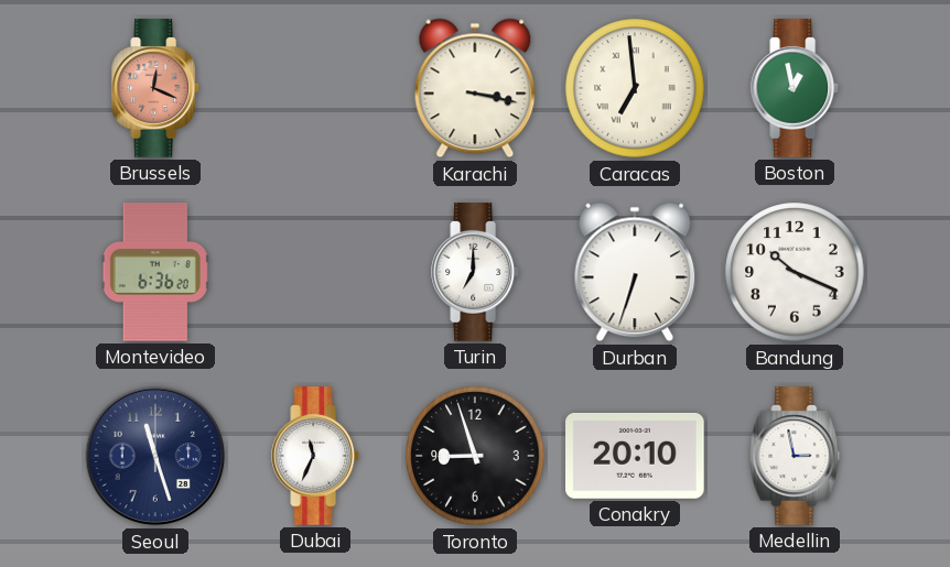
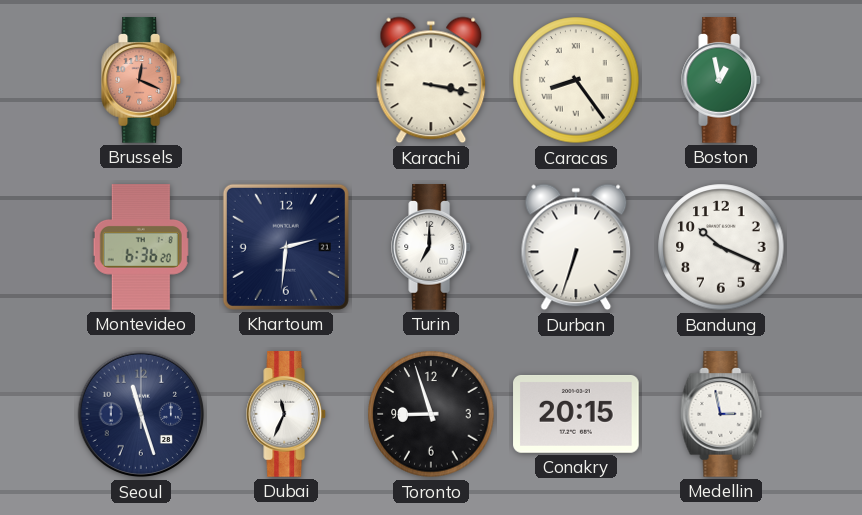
Caracas: 6:59 -> 8:24 (576, 80)
Khartoum: none -> 2:31 (286, 247)
Conakry: 20:10 -> 20:15 (576, 414)
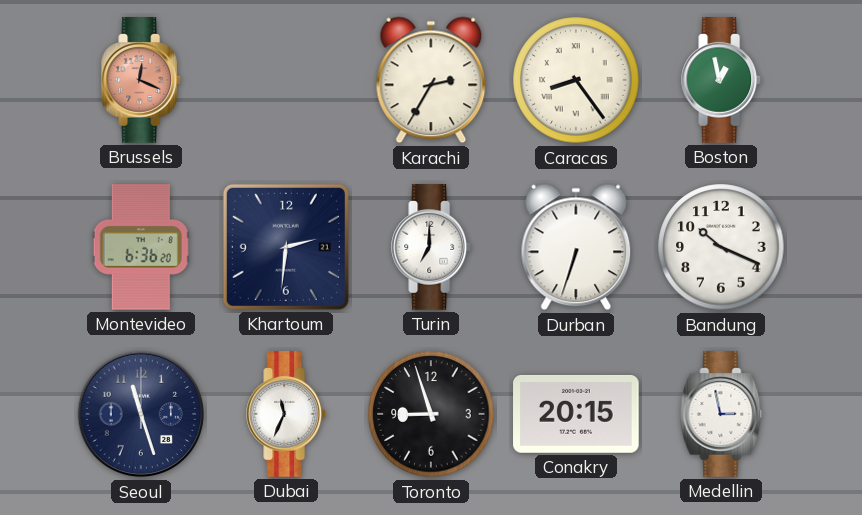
Karachi: 3:17 -> 2:35 (431, 80)
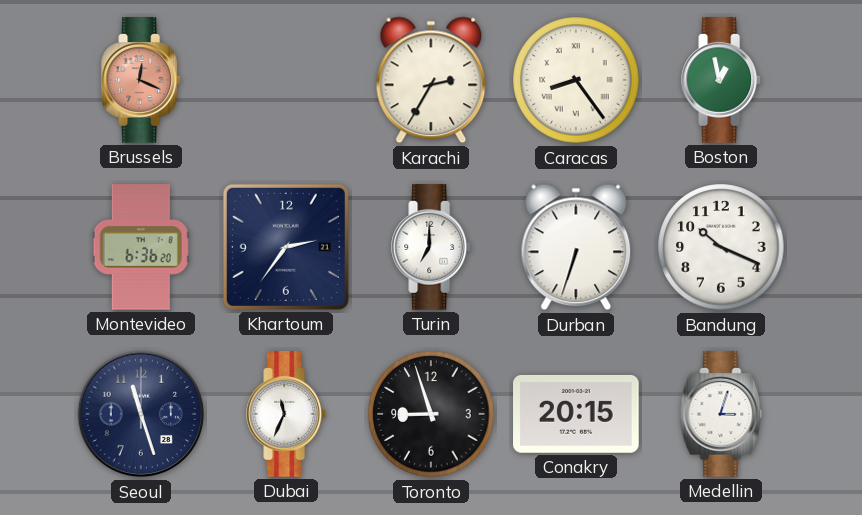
Khartoum: 2:31 -> 2:36 (286, 247)
Medellin: 2:58 -> 3:03 (721, 414)
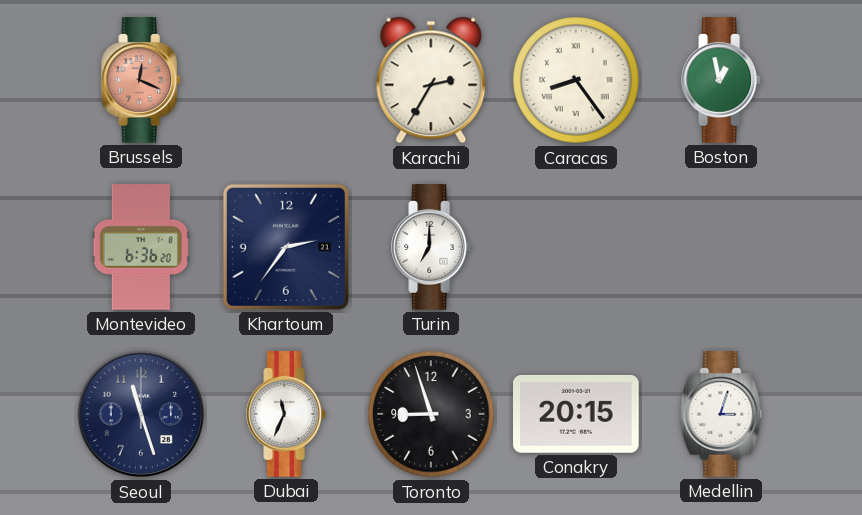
Durban: 6:33 -> none (576, 247)
Bandung: 10:19 -> none (721, 247)
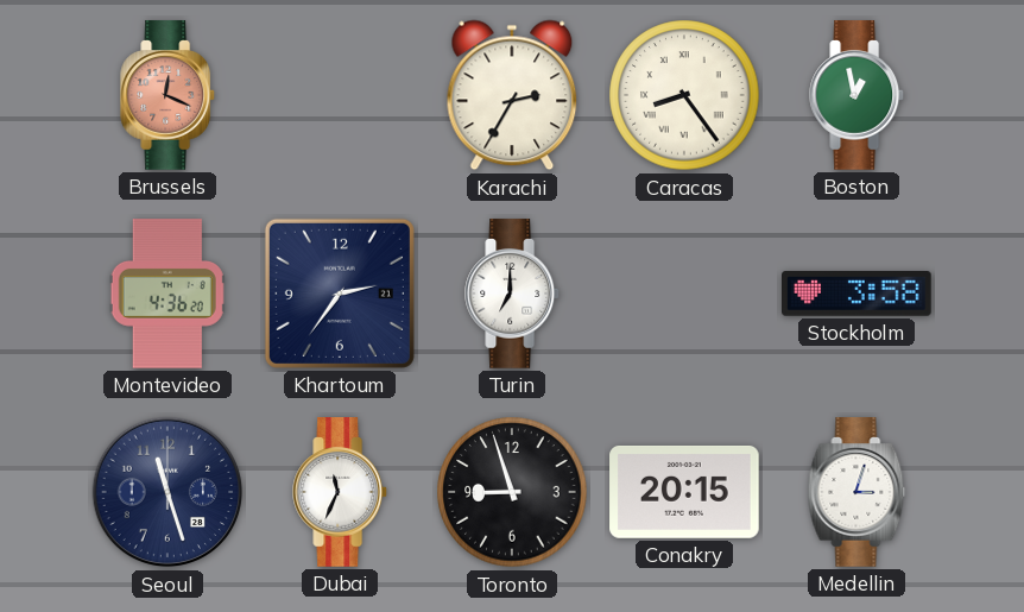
Montevideo: 6:36 -> 4:36 (167, 294)
Stockholm: none -> 3:58 (857, 295)
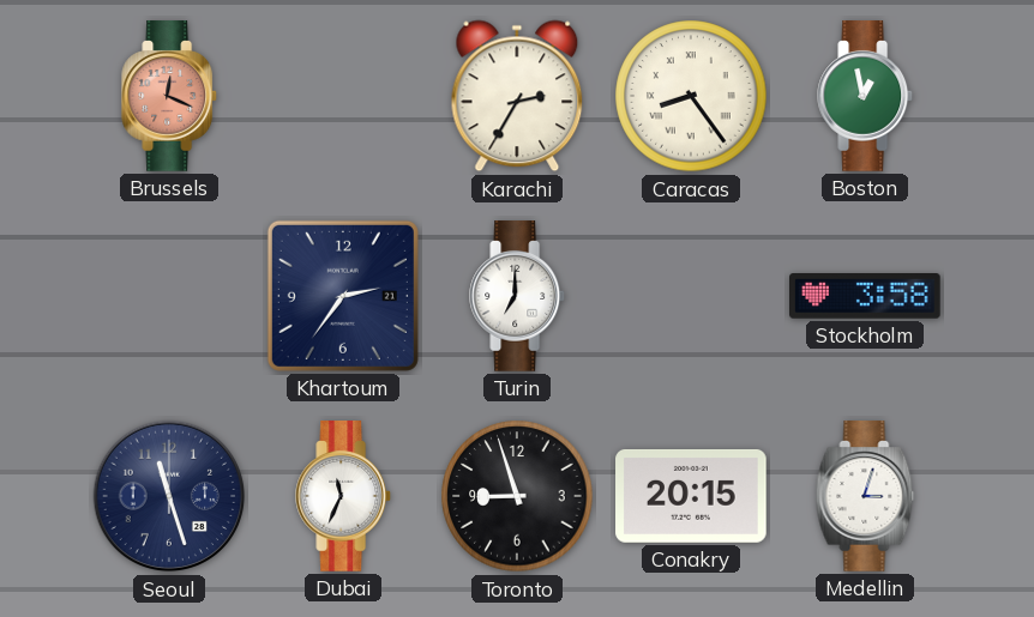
Montevideo: 4:36 -> none (167, 294)
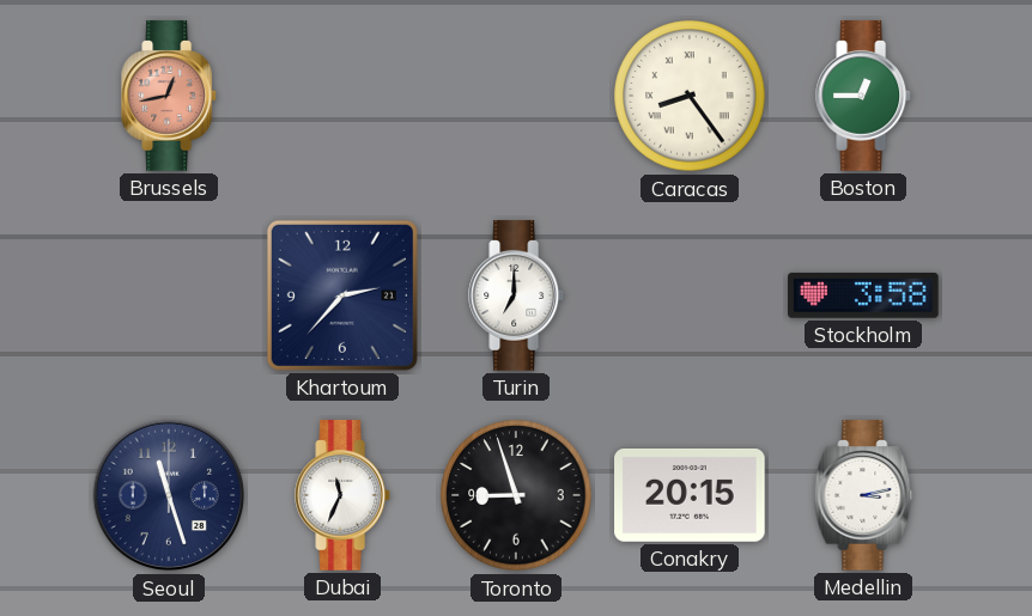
Brussels: 12:19 -> 12:43 (170, 96)
Karachi: 2:35 -> none (517, 96)
Boston: 12:58 -> 12:45 (864, 96)
Khartoum: 2:36 -> 2:37 (342, 295)
Medellin: 3:03 -> 3:13 (863, 495)
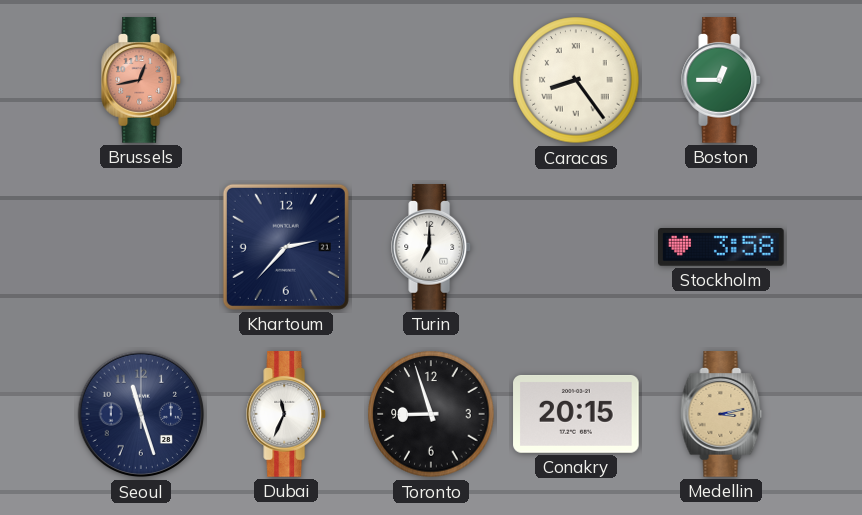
Medellin dial: white -> champagne (721, 414)
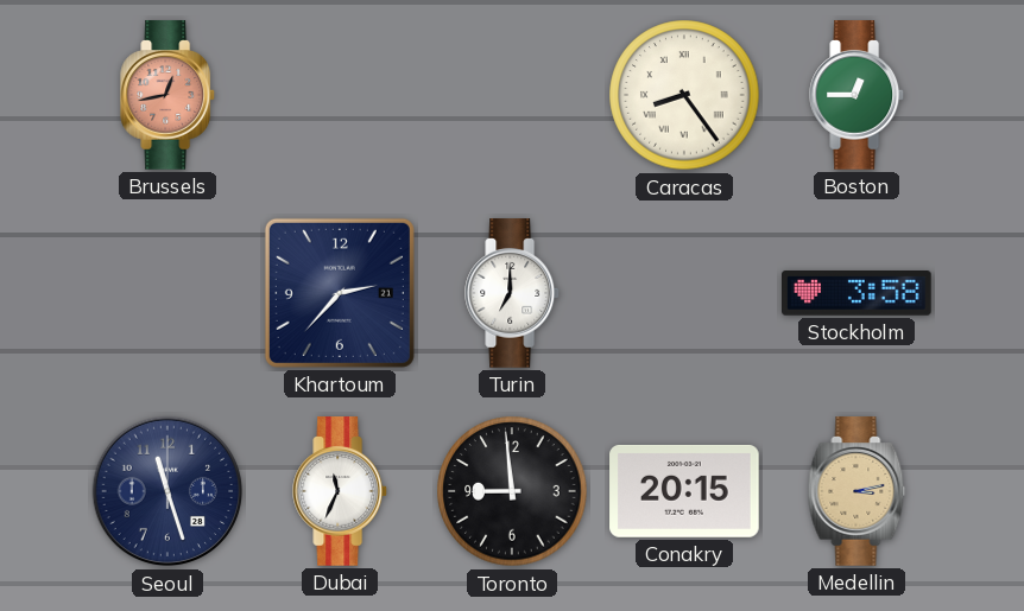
Toronto: 8:57 -> 8:59 (512, 491)
